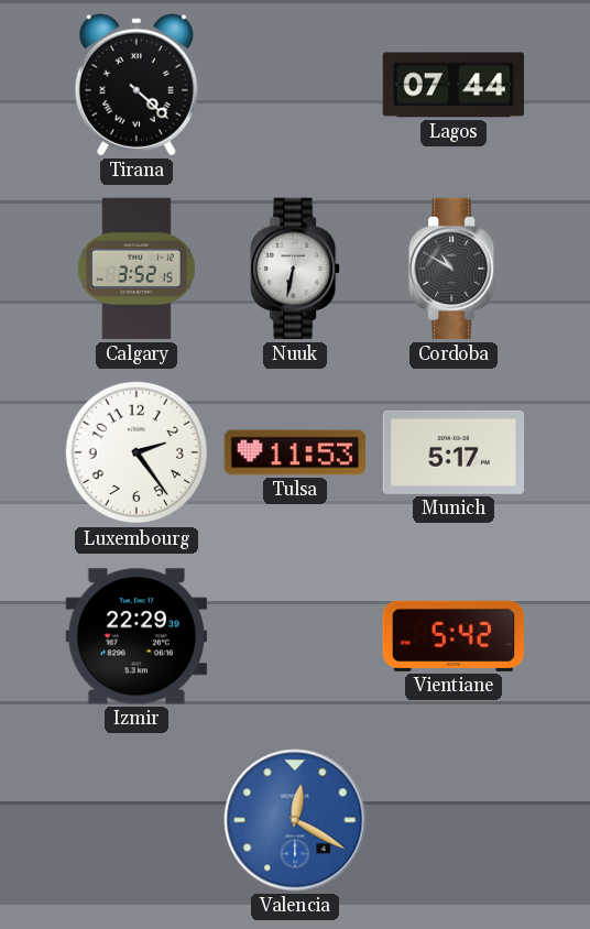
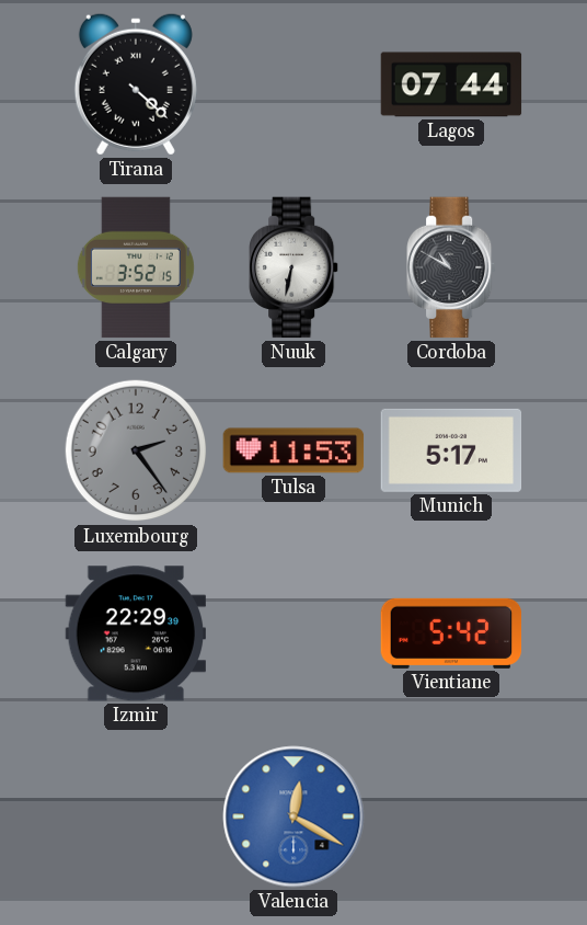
Luxembourg dial: white -> grey (136, 450)
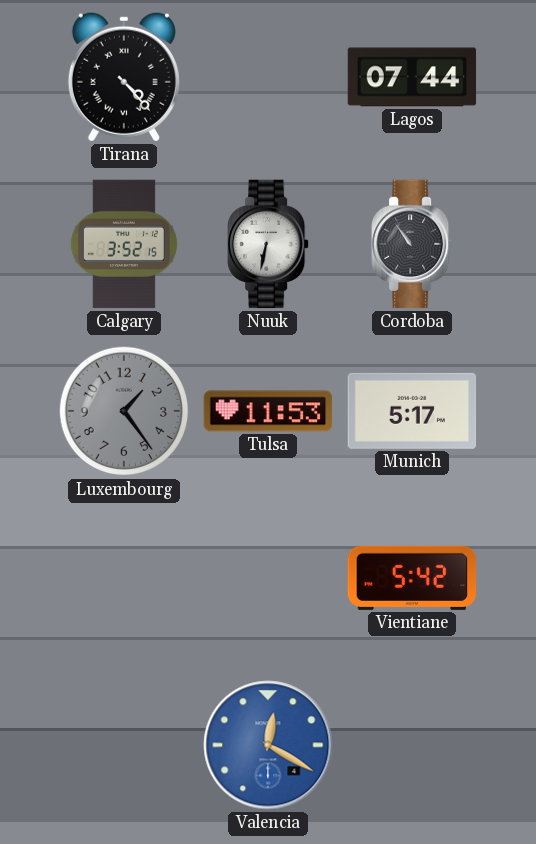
Tirana: 4:22 -> 4:23 (124, 77)
Cordoba: 10:50 -> 10:54 (413, 244)
Luxembourg: 2:24 -> 1:24 (124, 411)
Izmir: 22:29 -> none (135, 633)
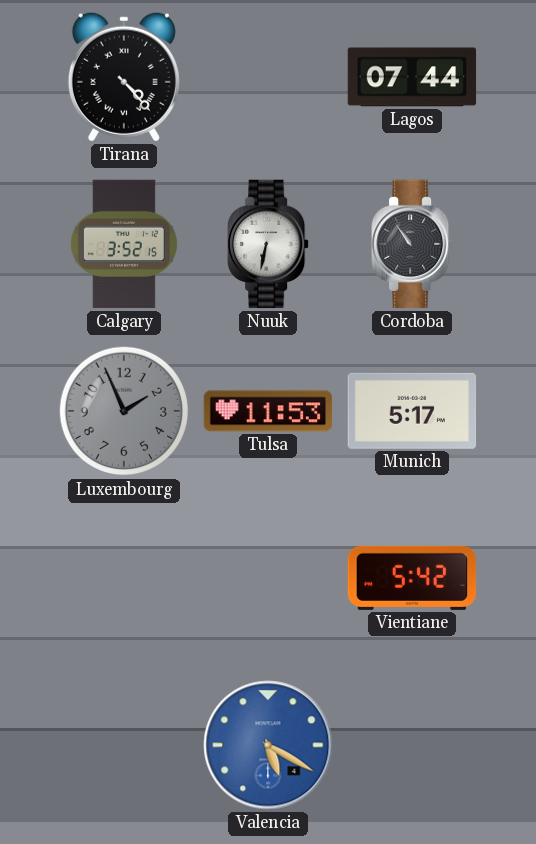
Luxembourg: 1:24 -> 1:56 (124, 411)
Valencia: 12:20 -> 5:20 (268, 745)
